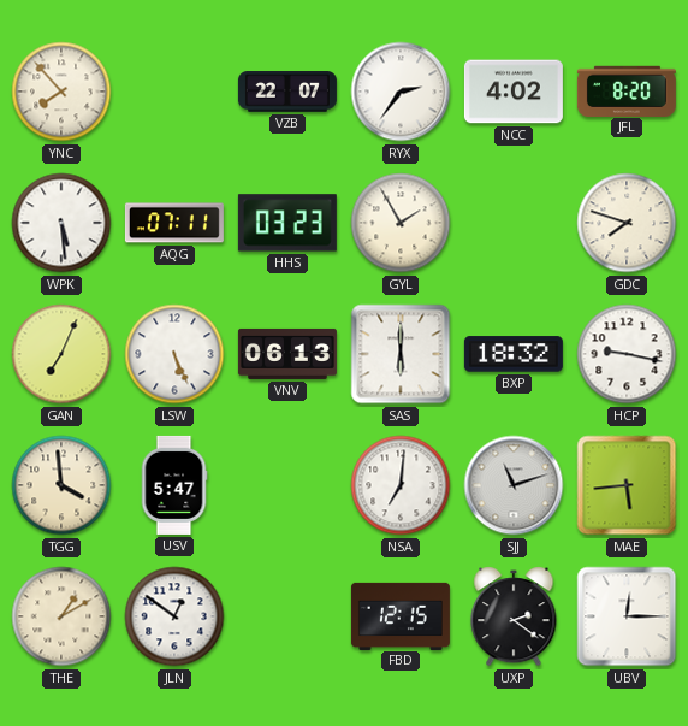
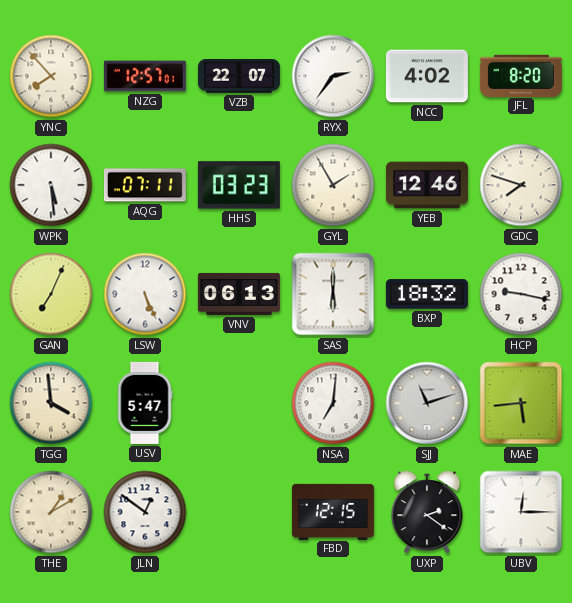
NZG: none -> 12:57 (145, 76)
YEB: none -> 12:46 (427, 185)
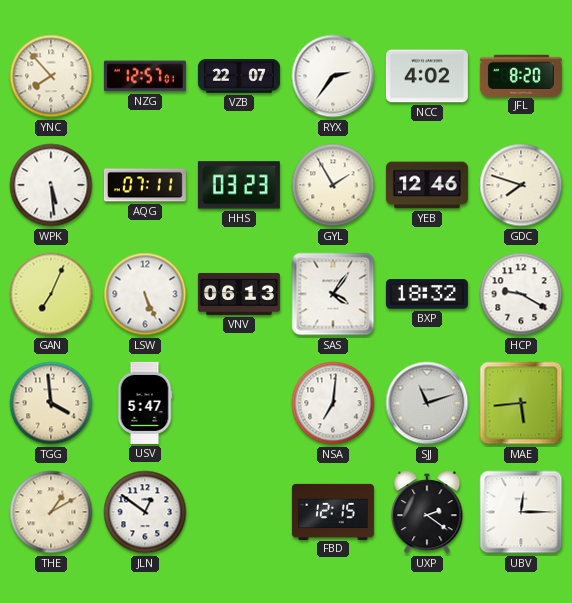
SAS: 6:00 -> 4:06 (333, 294)
HCP: 9:17 -> 9:20 (521, 294)
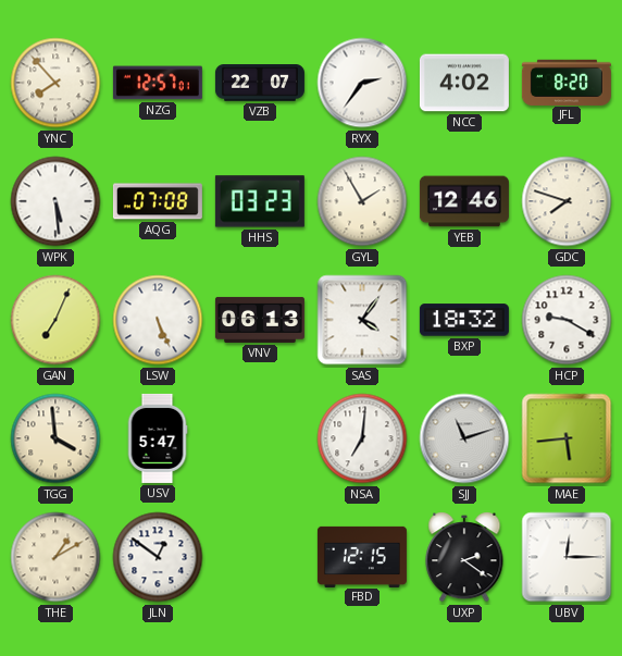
AQG: 07:11 -> 07:08 (158, 201)
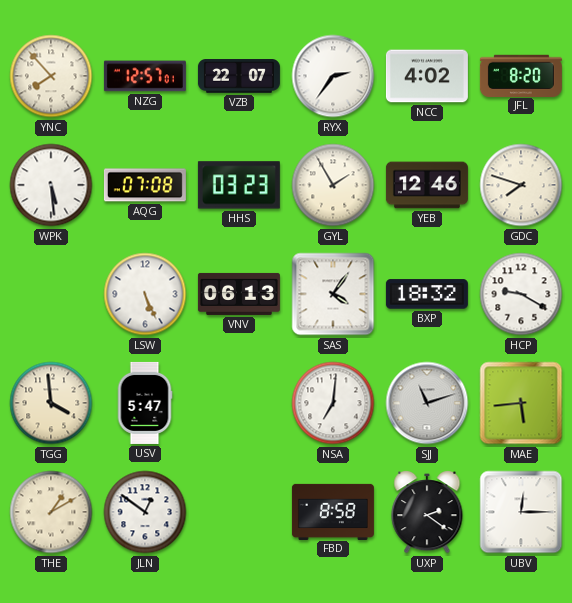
GAN: 7:04 -> none (55, 320)
FBD: 12:15 -> 8:58 (333, 511)
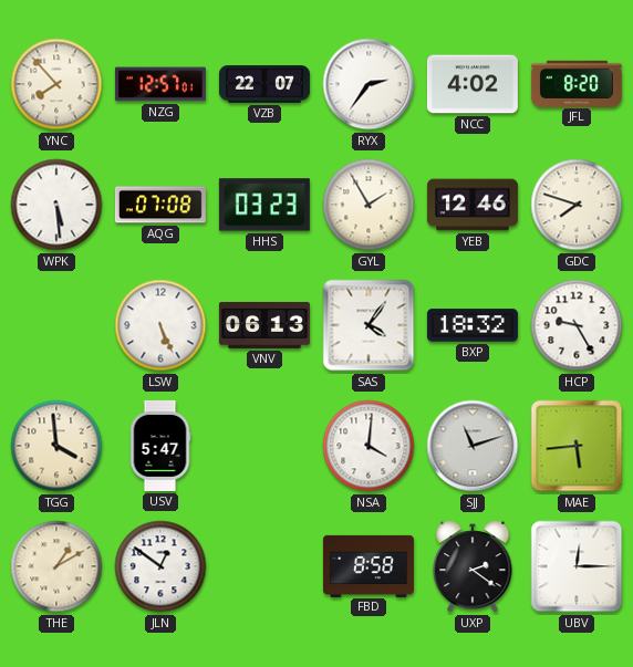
HCP: 9:20 -> 9:25 (577, 325)
NSA: 7:01 -> 4:01 (369, 446)
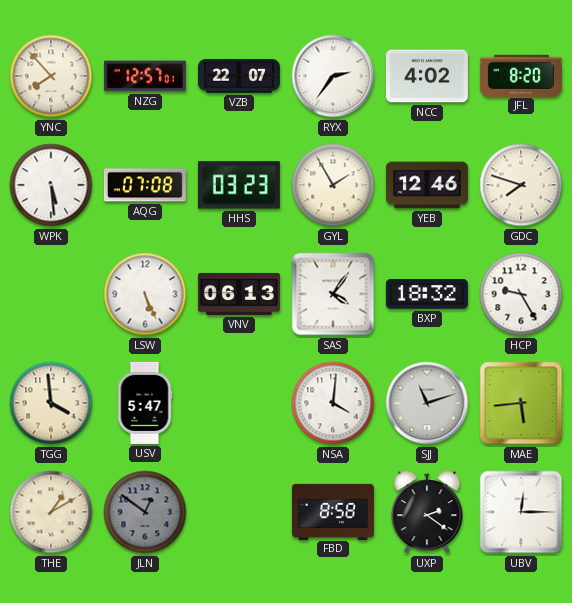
JLN dial: white -> grey (145, 512)
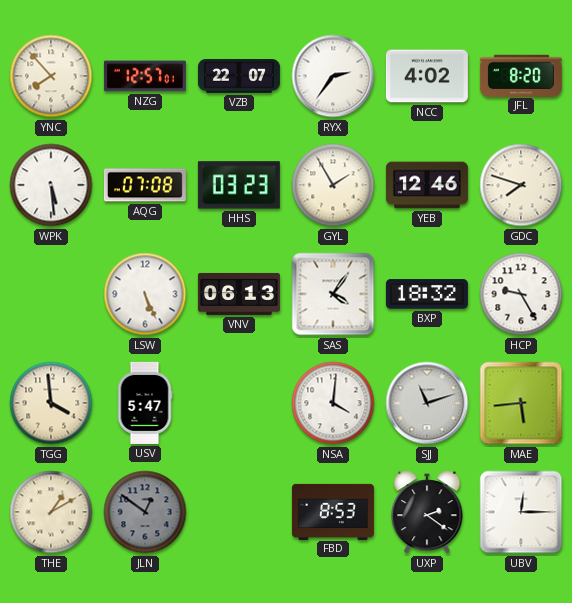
FBD: 8:58 -> 8:53 (333, 511)
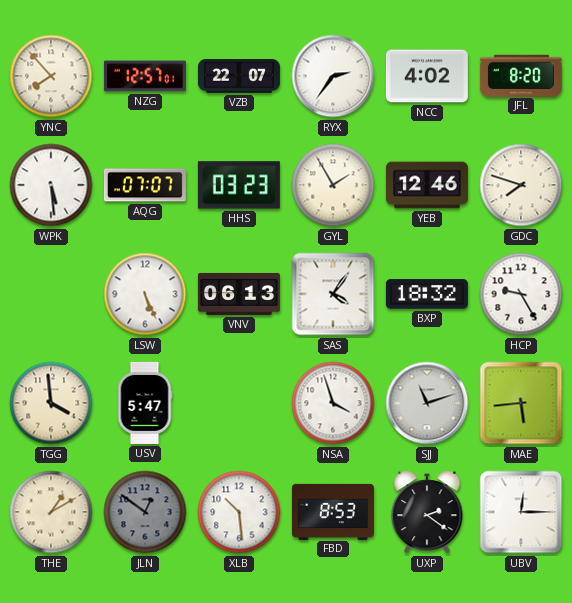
AQG: 07:08 -> 07:07 (145, 185)
NSA: 4:01 -> 3:57 (333, 403)
XLB: none -> 10:29 (239, 512)
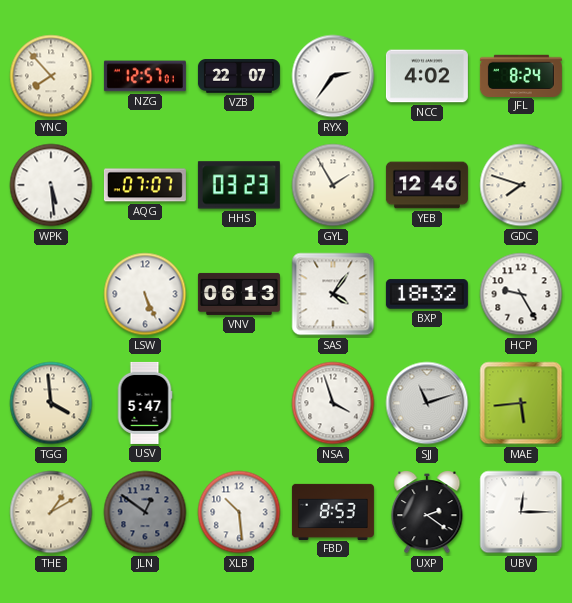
JFL: 8:20 -> 8:24 (521, 75)
